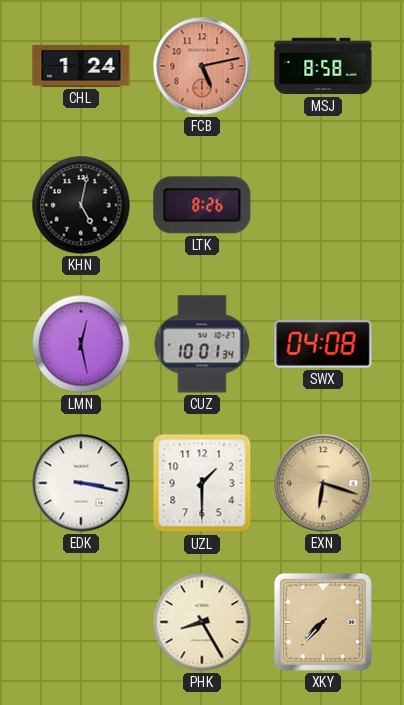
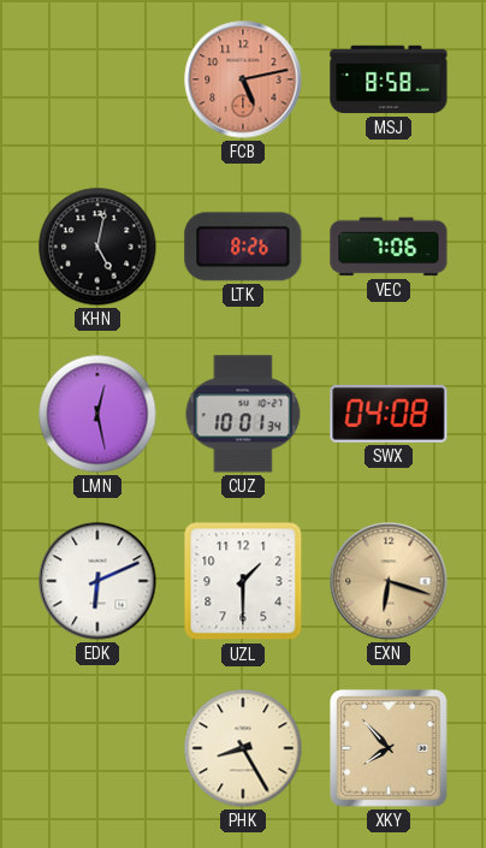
CHL: 1:24 -> none (81, 66)
VEC: none -> 7:06 (389, 247)
EDK: 3:17 -> 6:11 (97, 581)
XKY: 7:37 -> 7:53 (390, 749)
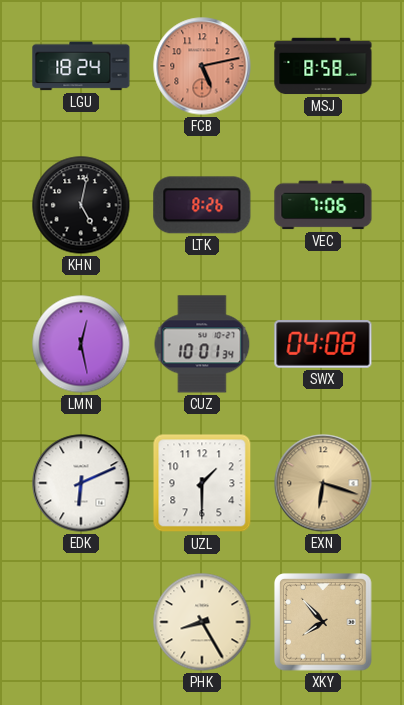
LGU: none -> 18:24 (81, 66)
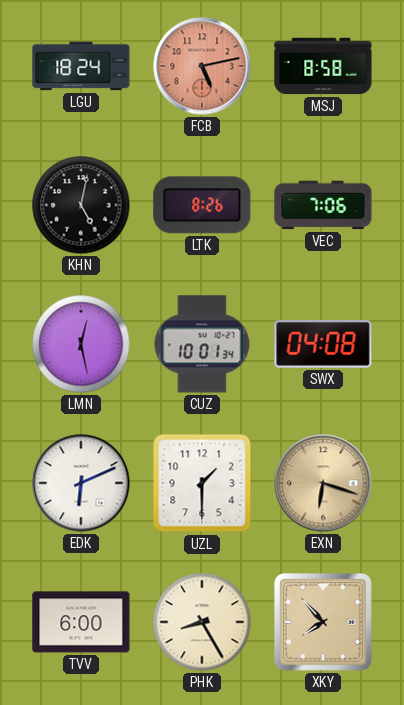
TVV: none -> 6:00 (81, 622)
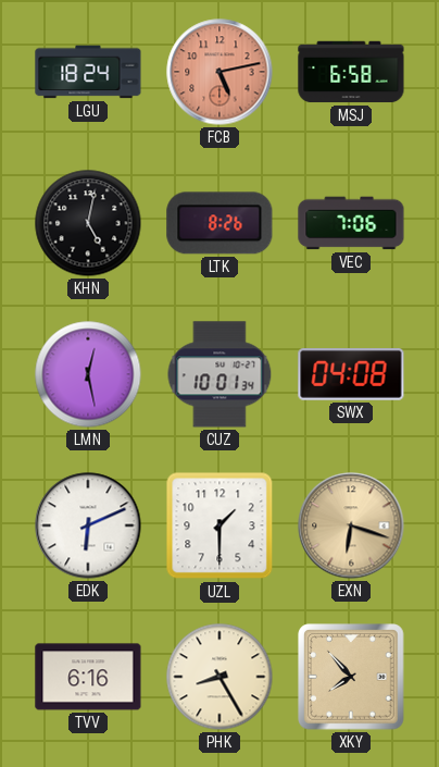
MSJ: 8:58 -> 6:58 (351, 72)
TVV: 6:00 -> 6:16 (88, 677)
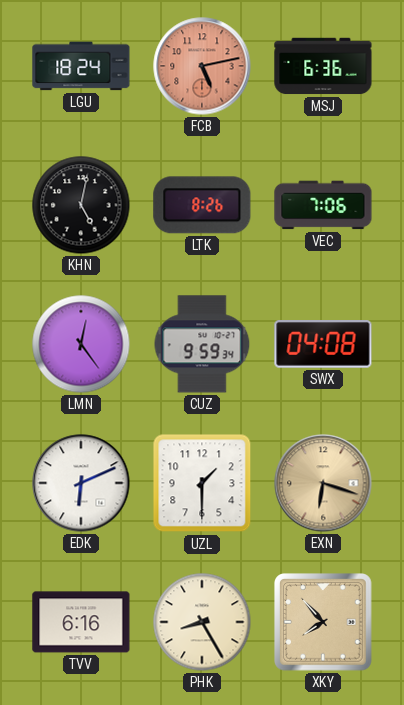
MSJ: 6:58 -> 6:36 (323, 66)
LMN: 12:28 -> 12:24 (81, 344)
CUZ: 10:01 -> 9:59 (202, 344)
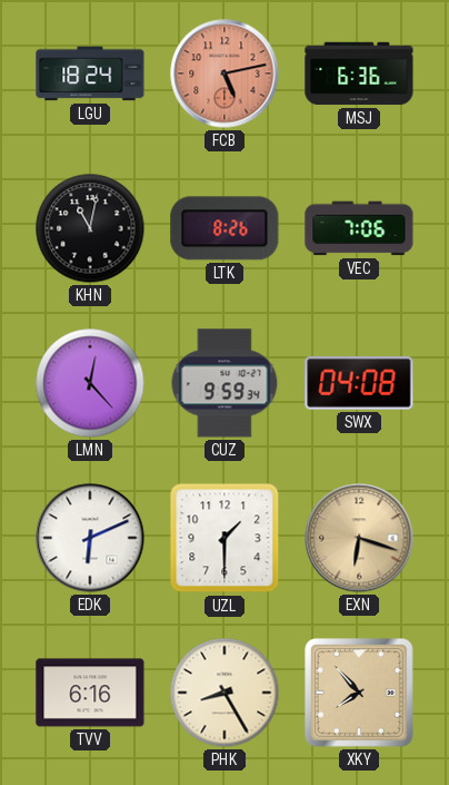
KHN: 5:02 -> 11:02 (90, 228)
LMN: 12:24 -> 12:23 (90, 383)
